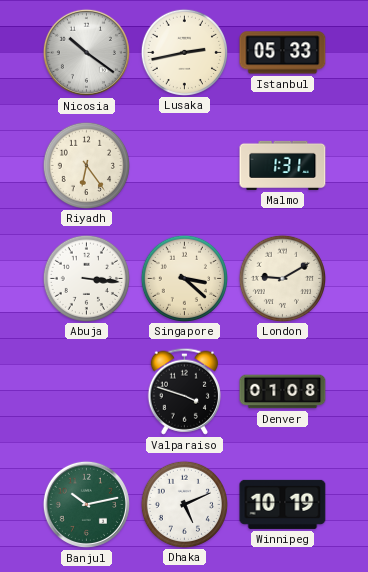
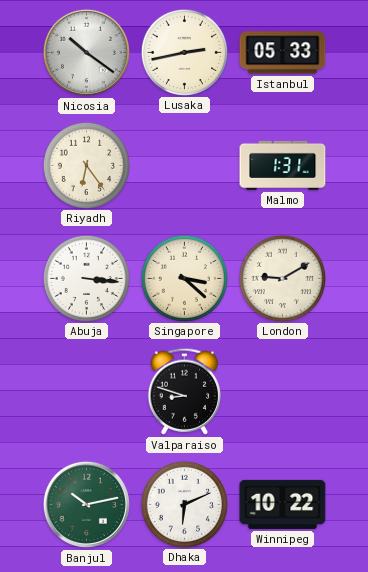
Valparaiso: 3:48 -> 8:48 (184, 391)
Denver: 01:08 -> none (283, 392)
Dhaka: 5:11 -> 6:11 (184, 504)
Winnipeg: 10:19 -> 10:22 (283, 504)
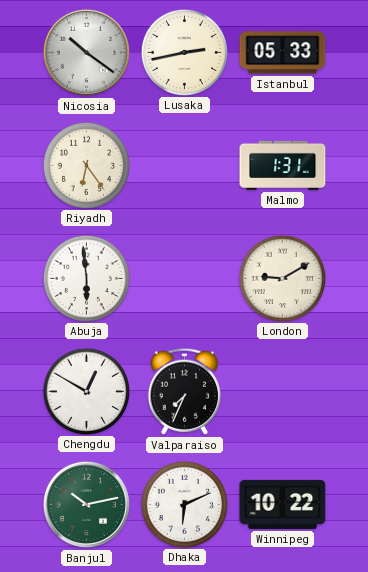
Abuja: 3:16 -> 5:59 (86, 278)
Singapore: 3:22 -> none (184, 278)
Chengdu: none -> 12:50 (86, 391)
Valparaiso: 8:48 -> 7:34 (184, 391)
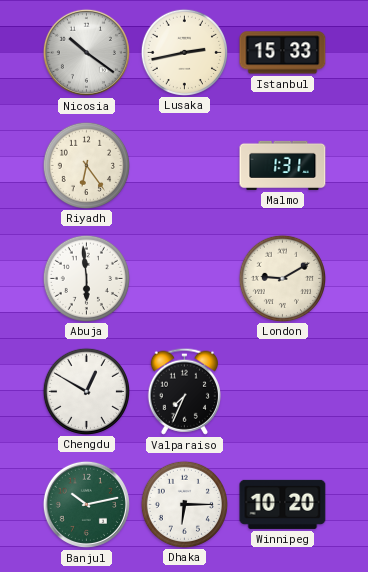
Istanbul: 05:33 -> 15:33 (283, 53)
Dhaka: 6:11 -> 6:15 (184, 504)
Winnipeg: 10:22 -> 10:20 (283, 504)
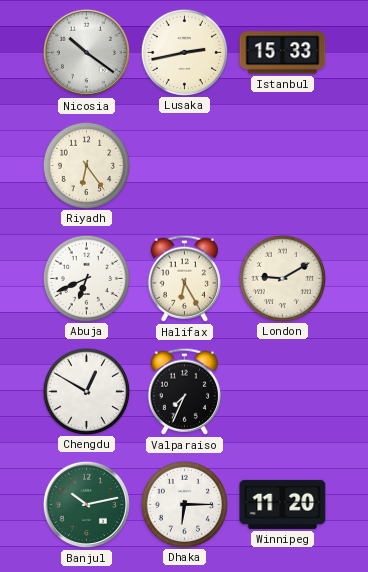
Malmo: 1:31 -> none (283, 165)
Abuja: 5:59 -> 6:41 (86, 278)
Halifax: none -> 6:25 (184, 278)
Winnipeg: 10:20 -> 11:20 (283, 504)
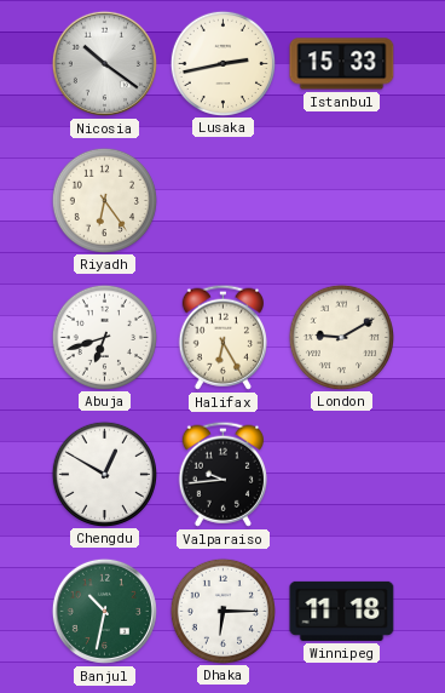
Abuja: 6:41 -> 6:42 (104, 337)
Valparaiso: 7:34 -> 9:44 (223, 474)
Banjul: 10:13 -> 10:32 (104, 611)
Winnipeg: 11:20 -> 11:18 (342, 611)
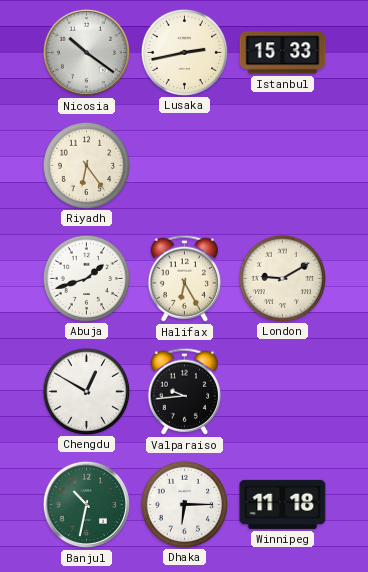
Abuja: 6:42 -> 1:42 (86, 278)
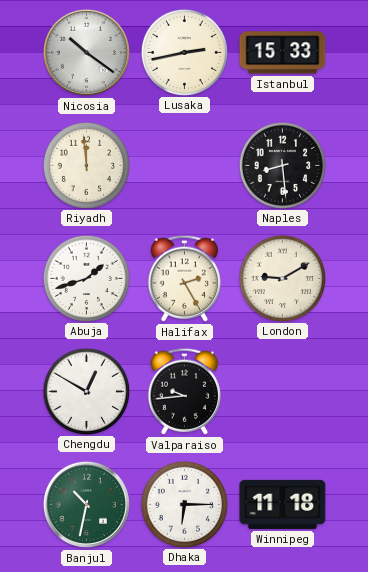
Riyadh: 6:24 -> 11:59 (86, 165)
Naples: none -> 8:29 (282, 165)
Halifax: 6:25 -> 2:25 (184, 278)
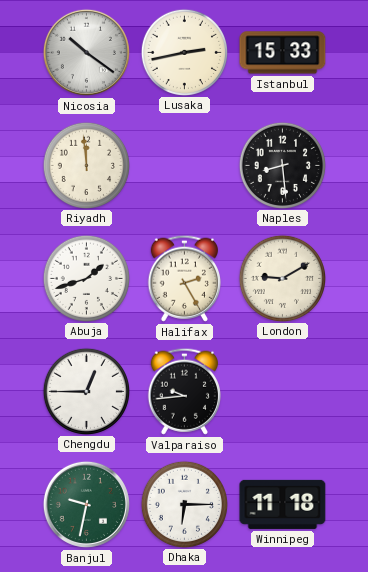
Chengdu: 12:50 -> 12:45 (86, 391)
Banjul: 10:32 -> 9:32 (86, 504)
